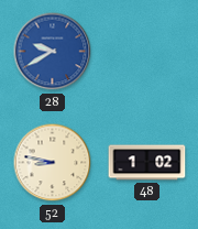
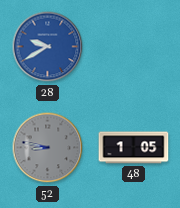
52 dial: cream -> grey (48, 148)
48: 1:02 -> 1:05 (134, 148)
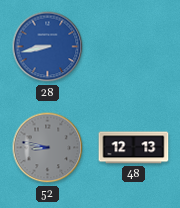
28: 9:40 -> 8:43 (48, 47)
48: 1:05 -> 12:13 (134, 148)
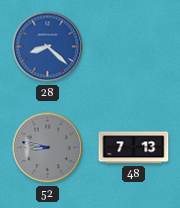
28: 8:43 -> 8:22 (48, 47)
48: 12:13 -> 7:13 (134, 148)
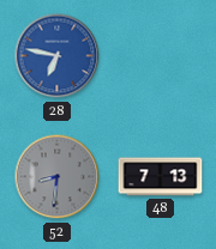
28: 8:22 -> 6:47 (58, 56)
52: 8:47 -> 8:31 (58, 177)
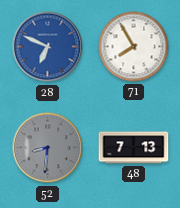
28: 6:47 -> 6:49 (48, 47)
71: none -> 7:55 (134, 47)
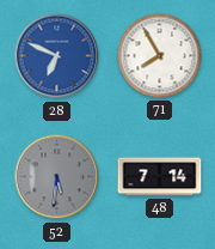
52: 8:31 -> 5:31 (57, 177)
48: 7:13 -> 7:14 (160, 177)
